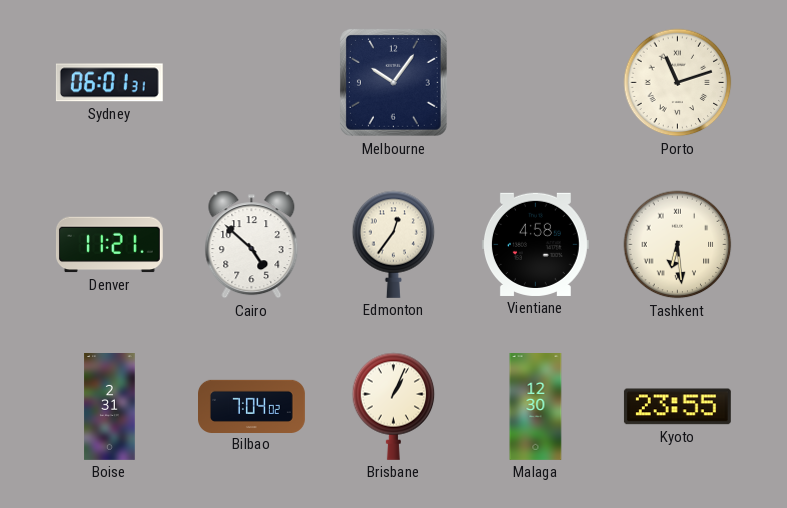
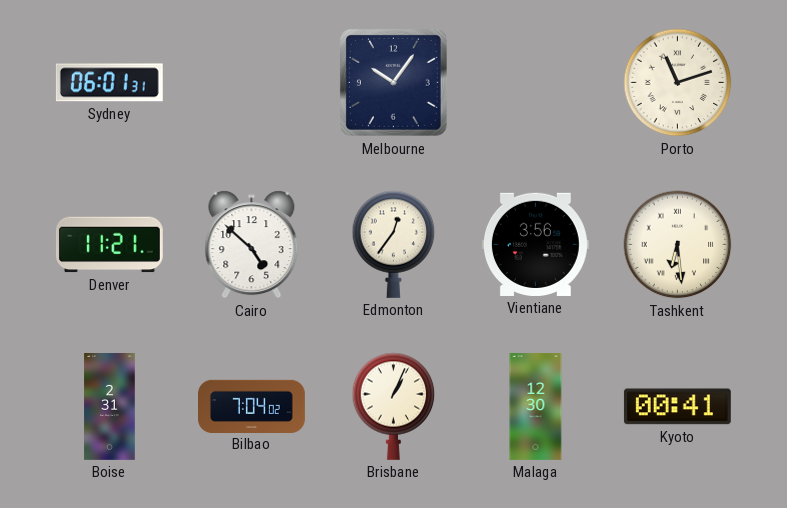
Vientiane: 4:58 -> 3:56 (535, 244)
Kyoto: 23:55 -> 00:41 (677, 407)
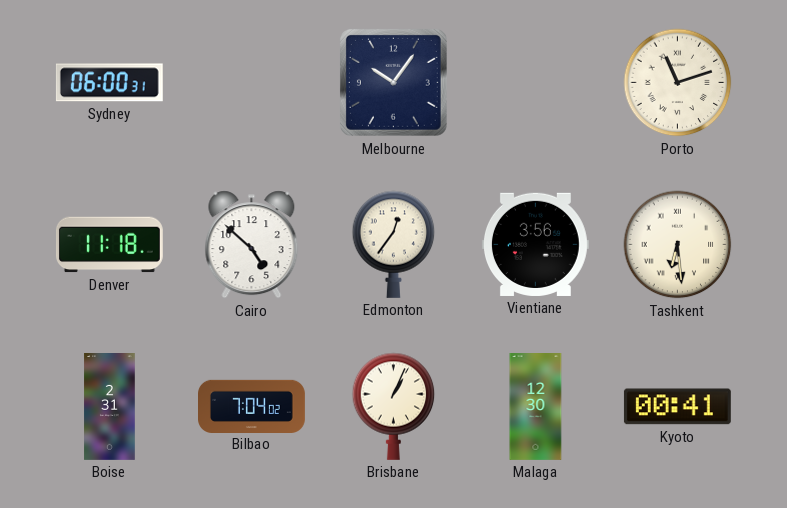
Sydney: 06:01 -> 06:00 (109, 83)
Denver: 11:21 -> 11:18 (109, 245)
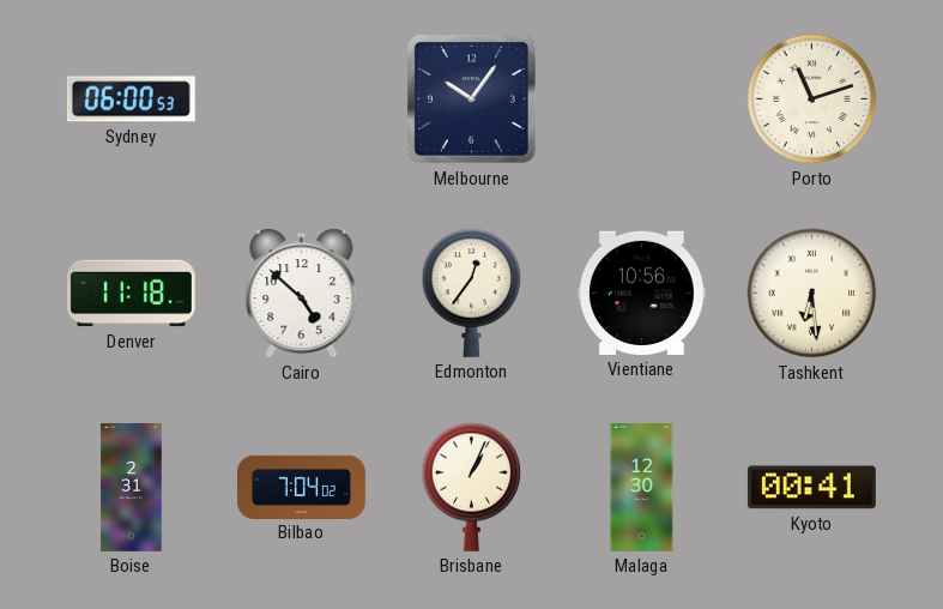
Sydney: 06:00:31 -> 06:00:53 (131, 100)
Vientiane: 3:56 -> 10:56 (641, 293)
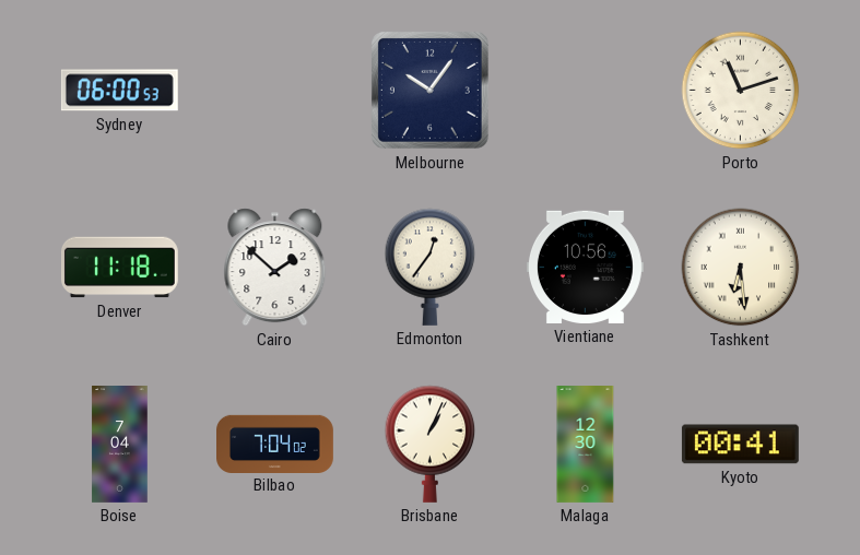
Cairo: 4:52 -> 1:52 (275, 268)
Boise: 2:31 -> 7:04 (120, 445)
